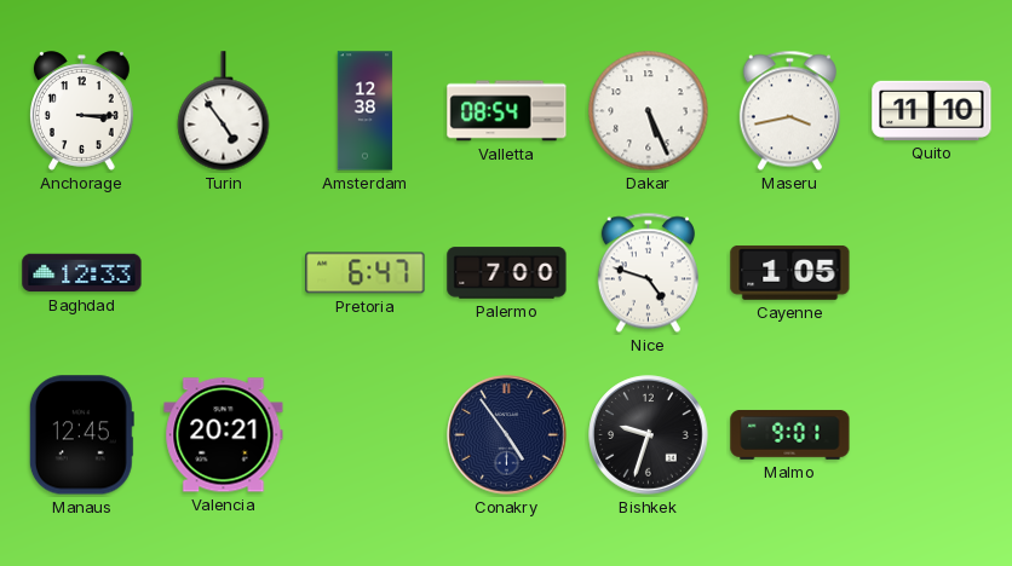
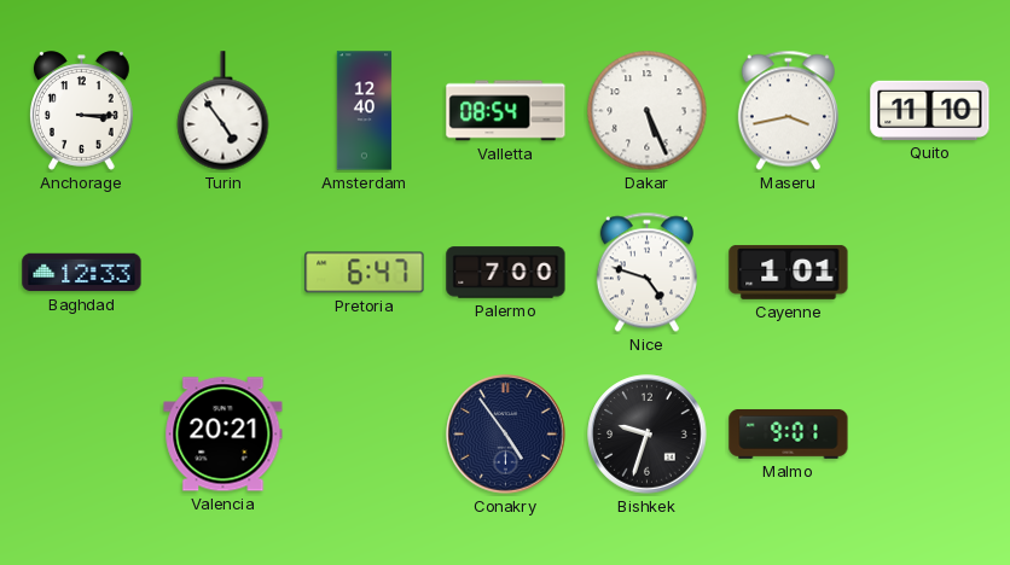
Amsterdam: 12:38 -> 12:40 (365, 111)
Cayenne: 1:05 -> 1:01 (789, 272)
Manaus: 12:45 -> none (81, 435)
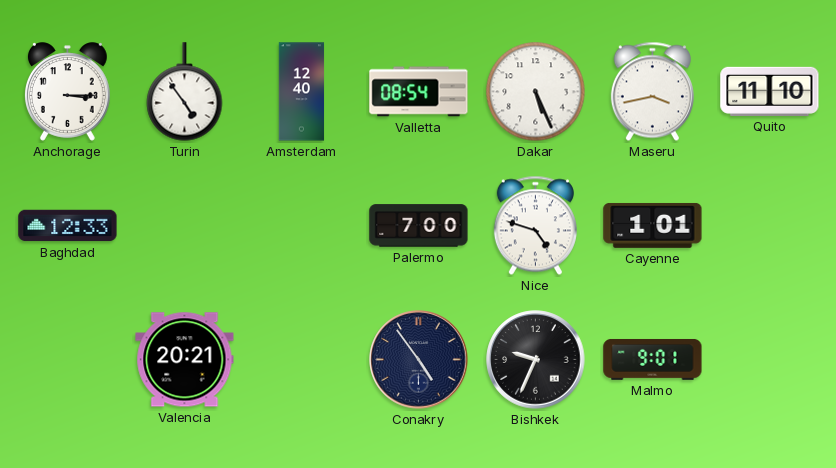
Pretoria: 6:47 -> none (365, 273)
Bishkek: 9:33 -> 9:34 (536, 360)
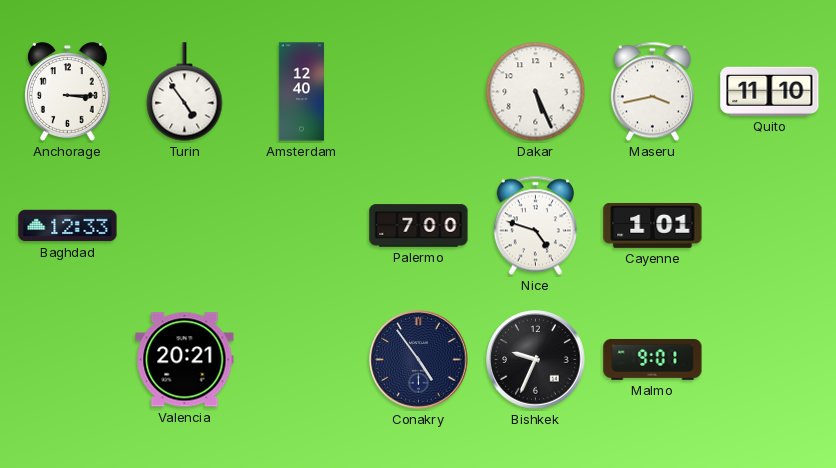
Valletta: 08:54 -> none (419, 92)
